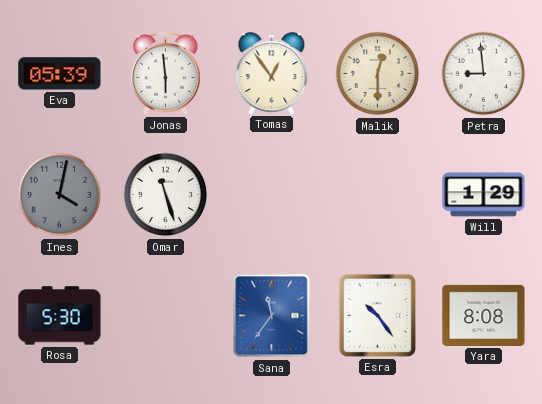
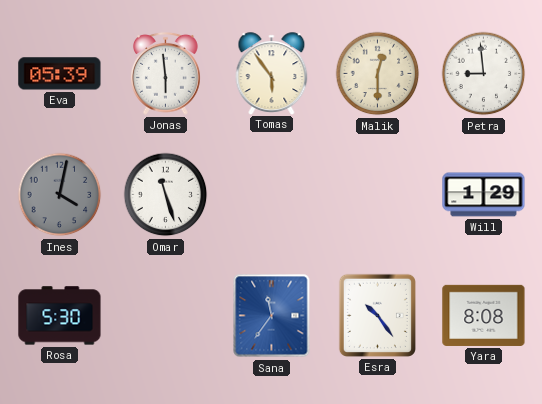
Tomas: 12:54 -> 5:54 (272, 73)
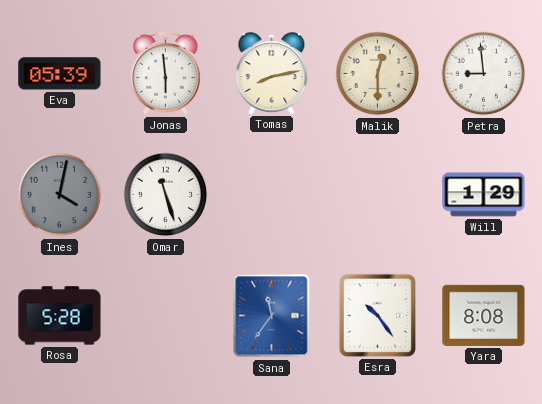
Tomas: 5:54 -> 8:13 (272, 73)
Rosa: 5:30 -> 5:28 (60, 316)
